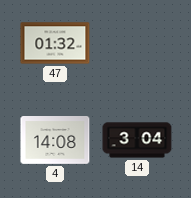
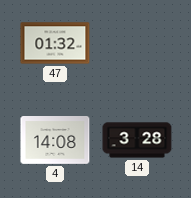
14: 3:04 -> 3:28 (137, 140)
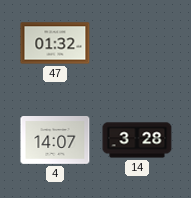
4: 14:08 -> 14:07 (55, 141)
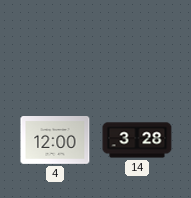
47: 01:32 -> none (55, 43)
4: 14:07 -> 12:00 (55, 141)
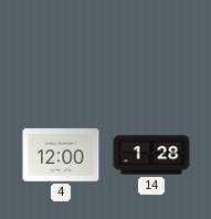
14: 3:28 -> 1:28 (151, 155)
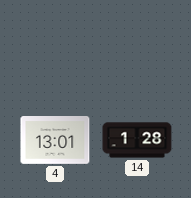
4: 12:00 -> 13:01 (55, 141)
